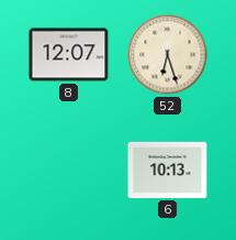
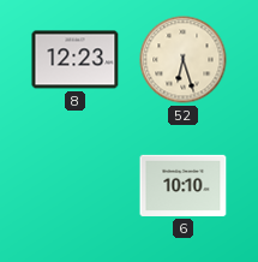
8: 12:07 -> 12:23 (76, 60)
6: 10:13 -> 10:10 (184, 185)
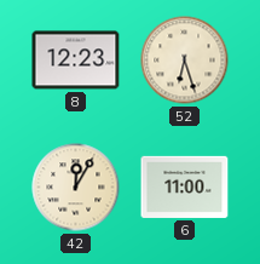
42: none -> 12:05 (76, 188)
6: 10:10 -> 11:00 (185, 186)
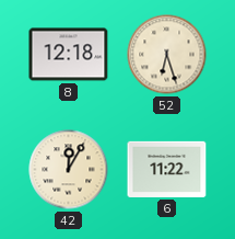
8: 12:23 -> 12:18 (69, 55)
6: 11:00 -> 11:22 (167, 169)
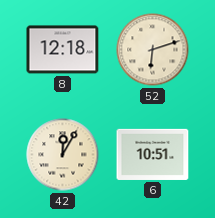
52: 6:27 -> 6:12 (153, 50)
6: 11:22 -> 10:51 (153, 154)
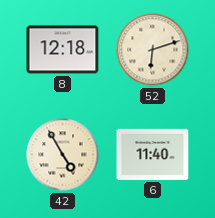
42: 12:05 -> 4:55 (63, 155)
6: 10:51 -> 11:40 (153, 154)
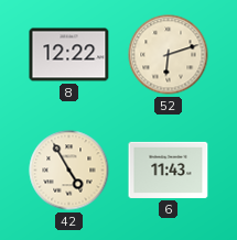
8: 12:18 -> 12:22 (69, 55)
6: 11:40 -> 11:43 (169, 170)
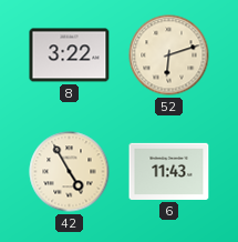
8: 12:22 -> 3:22 (70, 56)
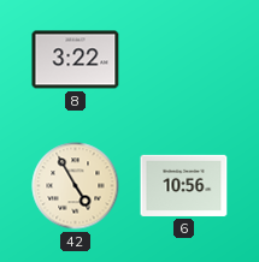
52: 6:12 -> none (169, 56)
6: 11:43 -> 10:56 (184, 185)
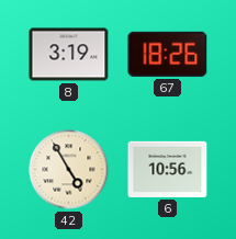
8: 3:22 -> 3:19 (69, 55)
67: none -> 18:26 (168, 54)
